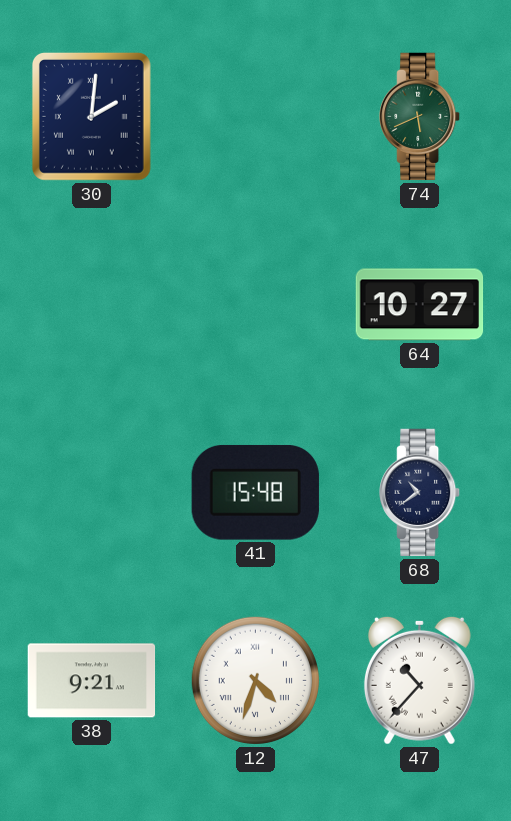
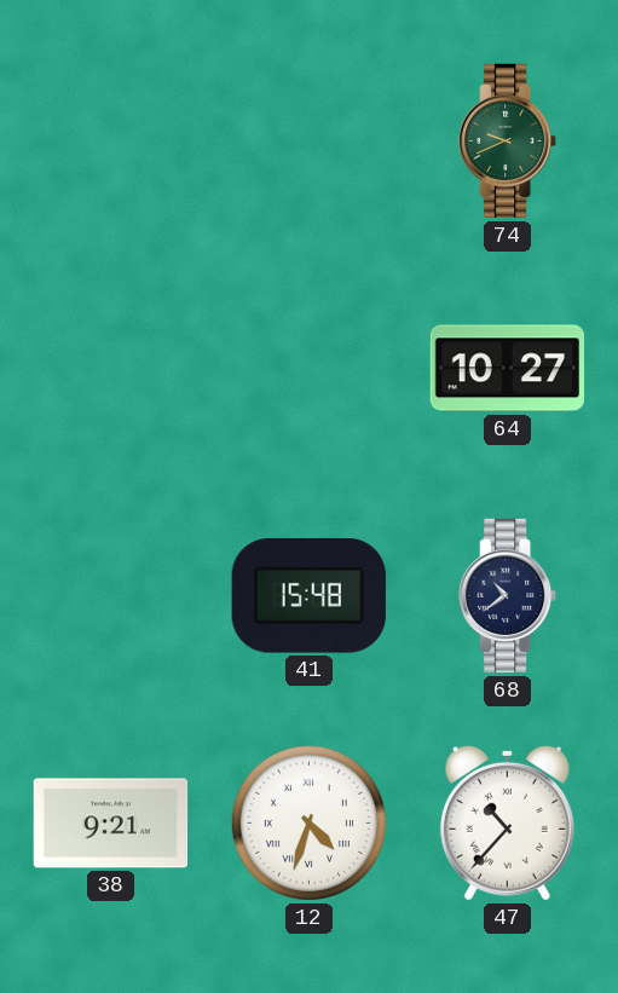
30: 2:01 -> none (91, 116)
74: 5:41 -> 9:41 (508, 142)
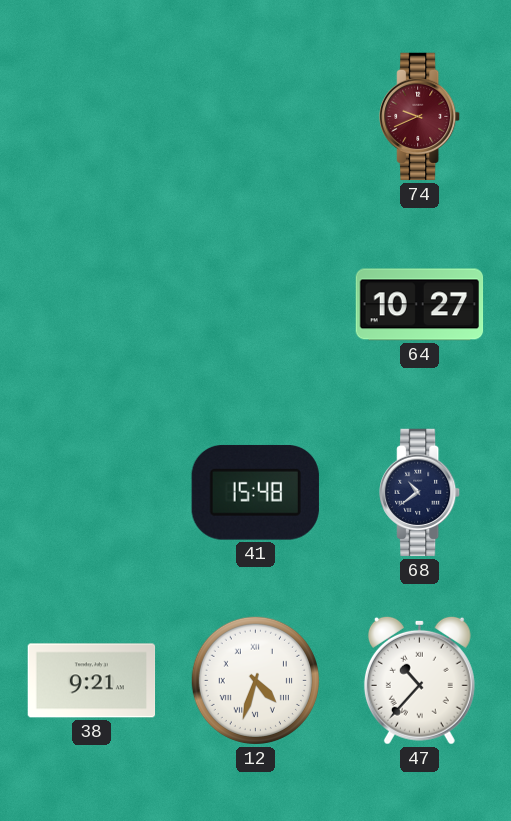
74 dial: green -> burgundy (420, 117)
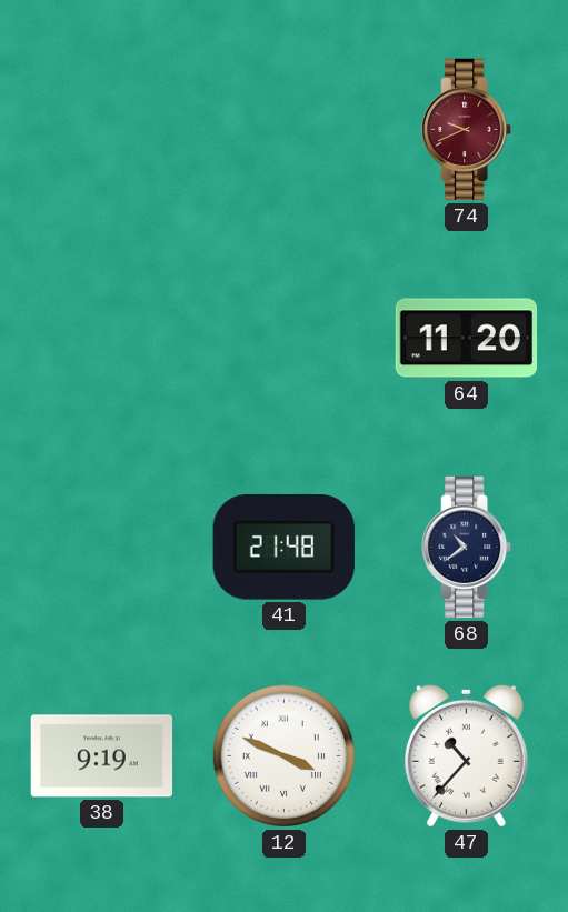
64: 10:27 -> 11:20 (467, 339)
41: 15:48 -> 21:48 (283, 547)
38: 9:21 -> 9:19 (102, 756)
12: 4:33 -> 3:49 (283, 755)
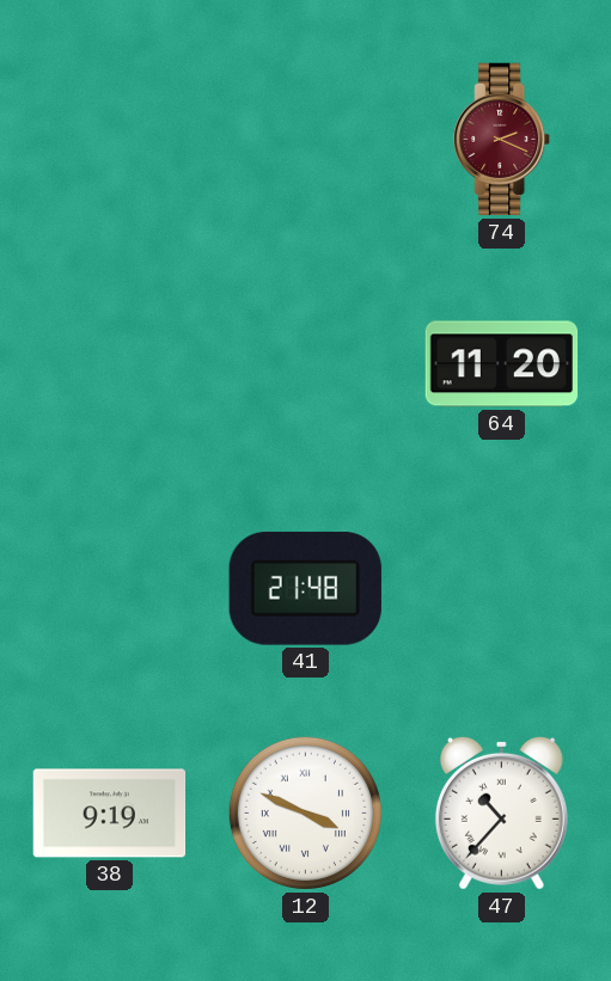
74: 9:41 -> 2:19 (502, 140)
68: 10:39 -> none (467, 548)
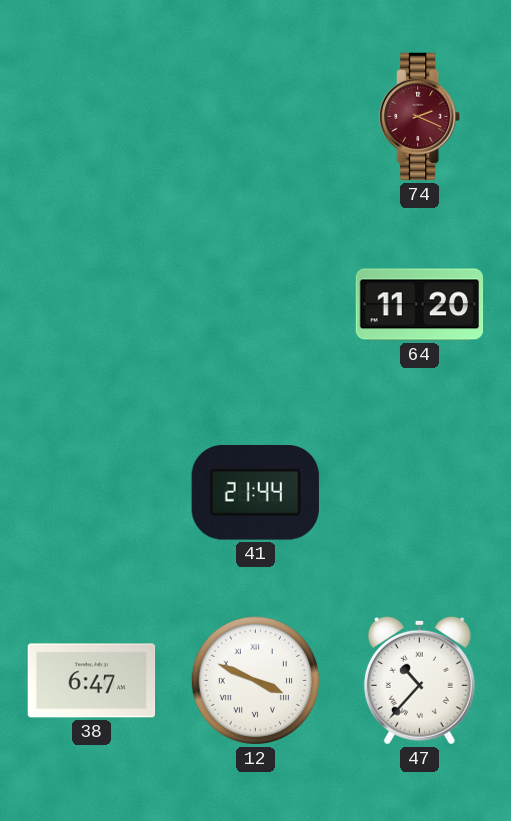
41: 21:48 -> 21:44 (255, 492)
38: 9:19 -> 6:47 (92, 681)
